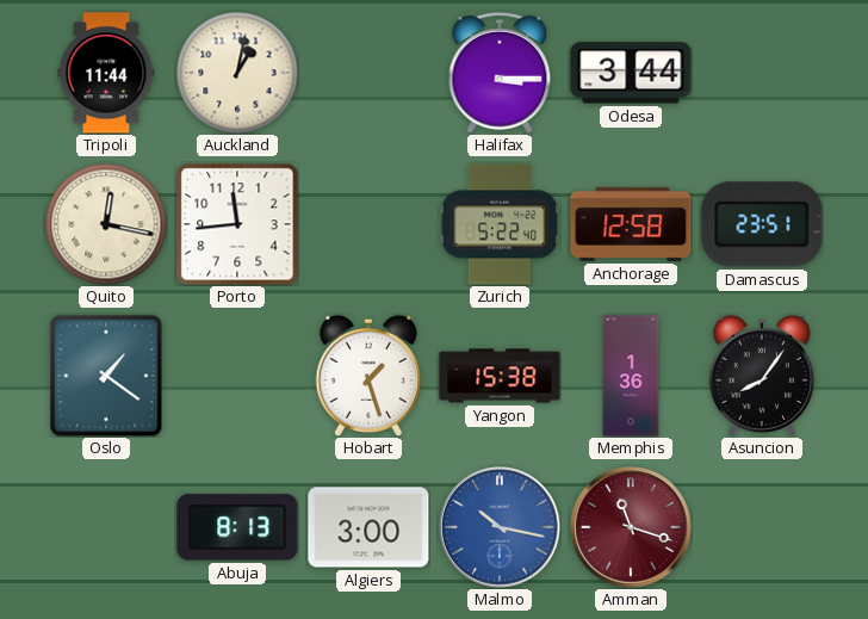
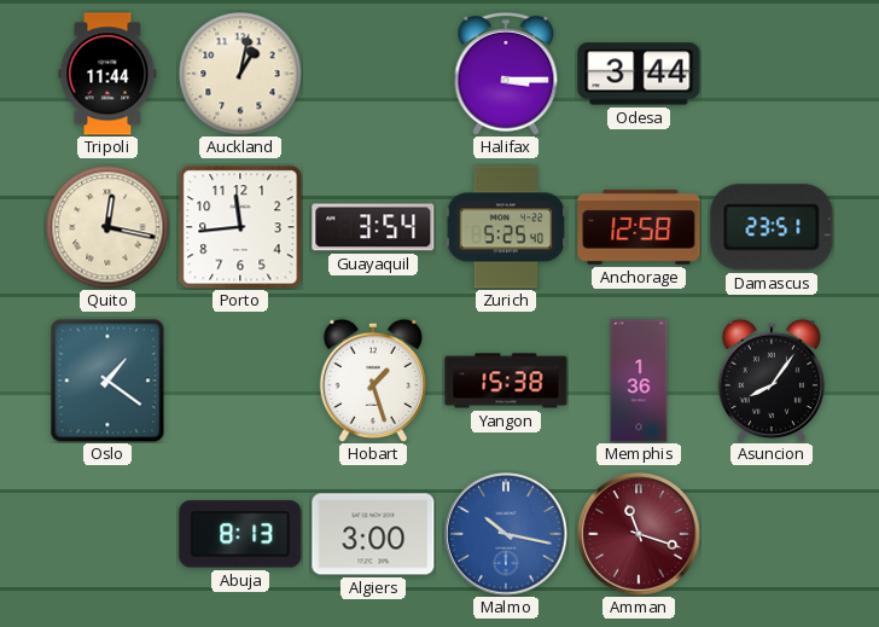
Guayaquil: none -> 3:54 (373, 227)
Zurich: 5:22 -> 5:25 (506, 227)
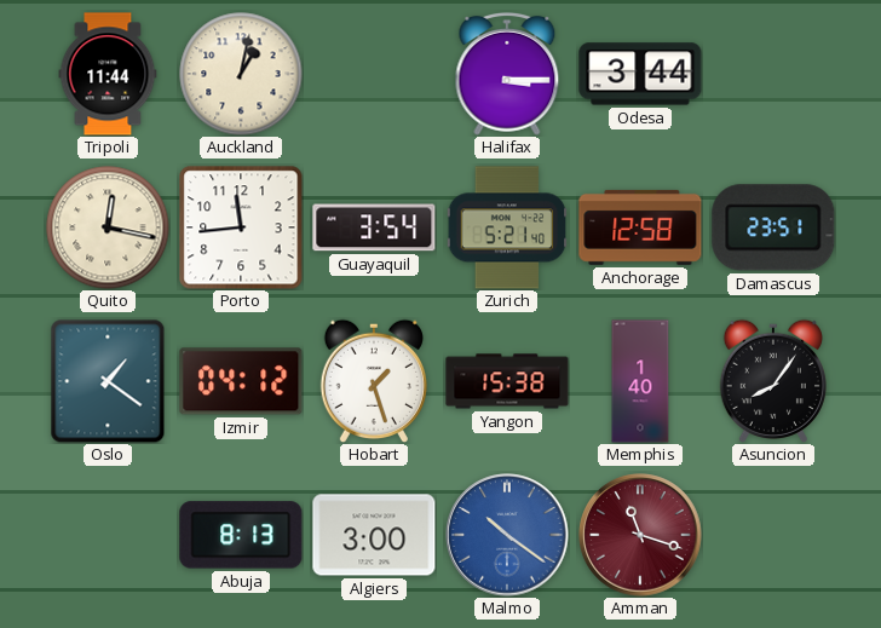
Zurich: 5:25 -> 5:21 (507, 227)
Izmir: none -> 04:12 (241, 381)
Memphis: 1:36 -> 1:40 (640, 381)
Malmo: 10:17 -> 10:21 (507, 535)
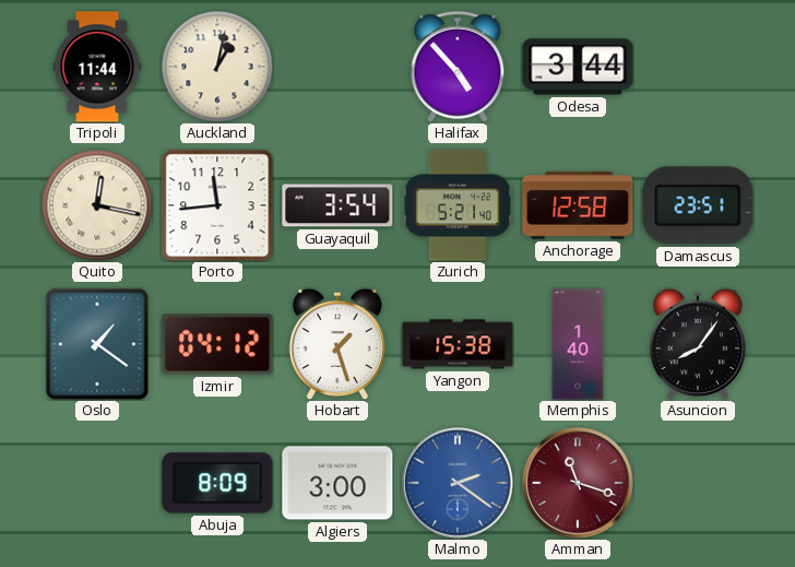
Halifax: 3:15 -> 4:53 (458, 67)
Abuja: 8:13 -> 8:09 (217, 483)
Malmo: 10:21 -> 2:21 (458, 483)
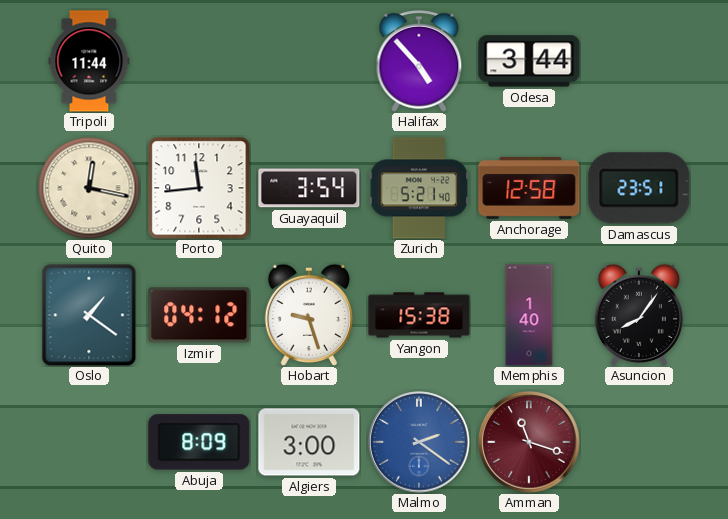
Auckland: 1:02 -> none (217, 67)
Hobart: 1:27 -> 9:27 (309, 314)
